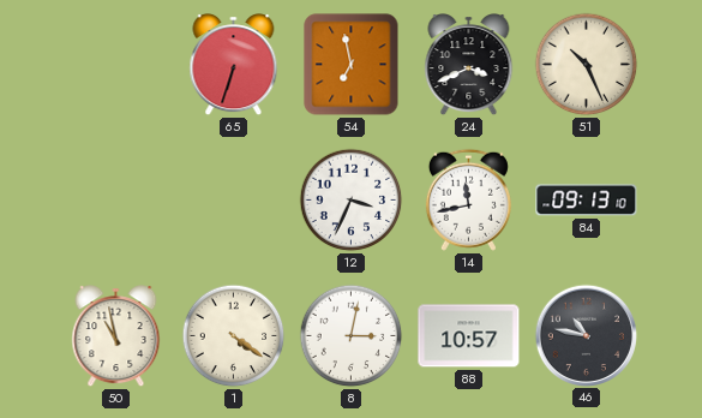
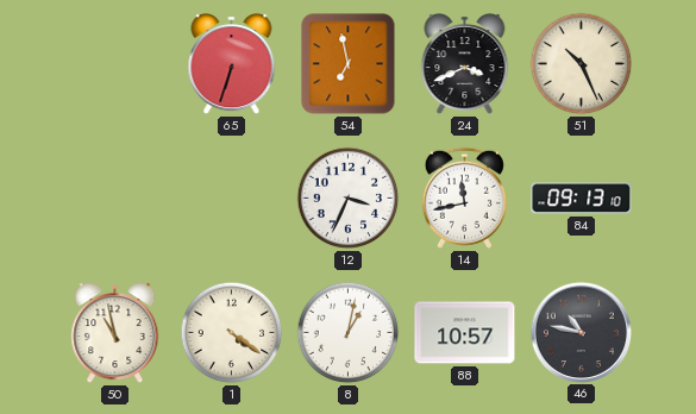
8: 3:02 -> 1:02 (349, 333)
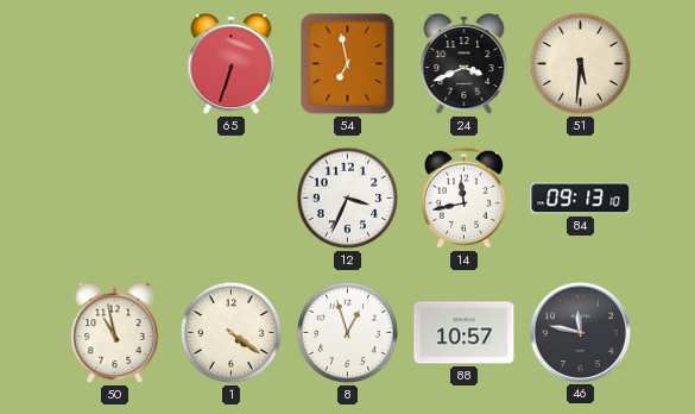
51: 10:26 -> 5:31 (581, 64)
8: 1:02 -> 12:57 (348, 333)
46: 10:47 -> 11:47 (580, 332)
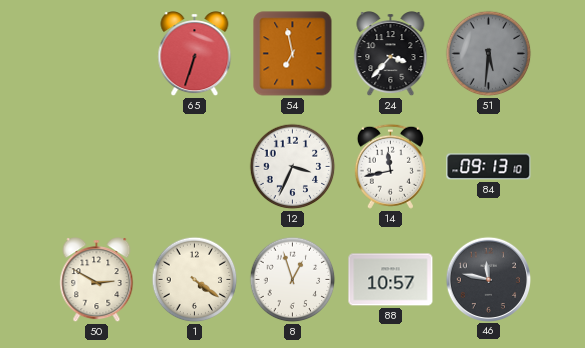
24: 3:41 -> 3:37 (391, 54)
51 dial: cream -> grey (489, 54)
50: 10:58 -> 2:50 (97, 280)
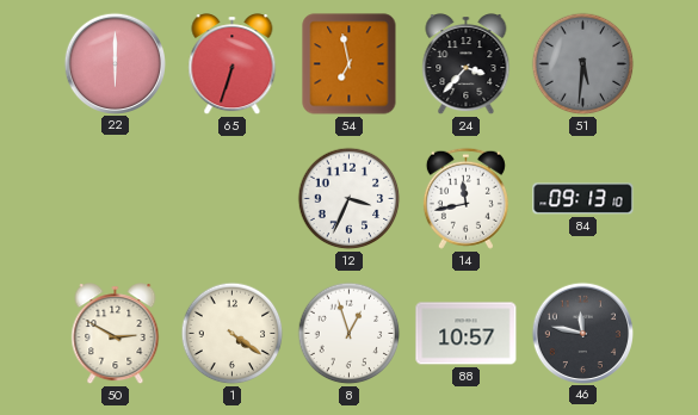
22: none -> 6:00 (115, 63)
